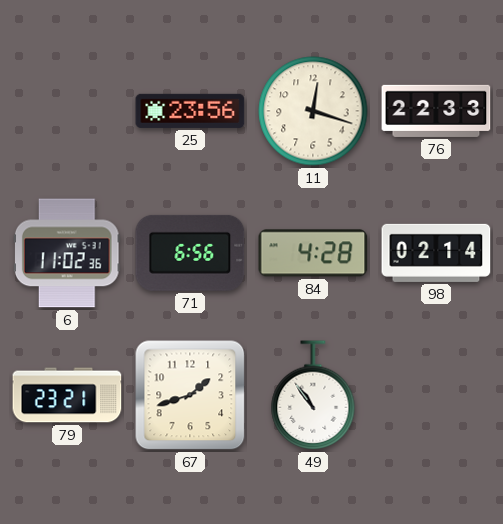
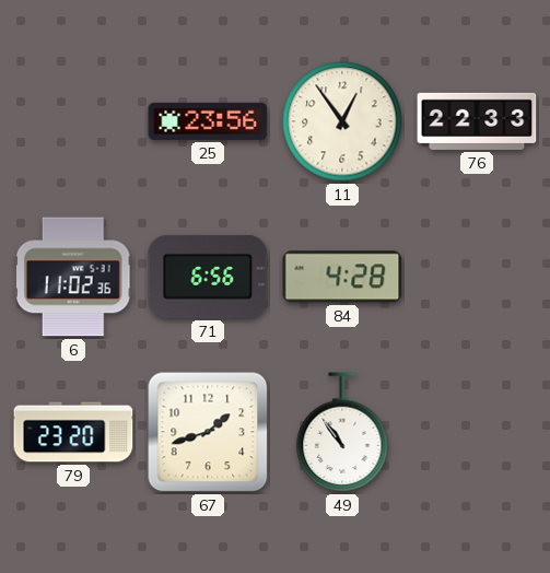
11: 12:18 -> 12:54 (342, 121)
98: 02:14 -> none (436, 253)
79: 23:21 -> 23:20 (73, 432)
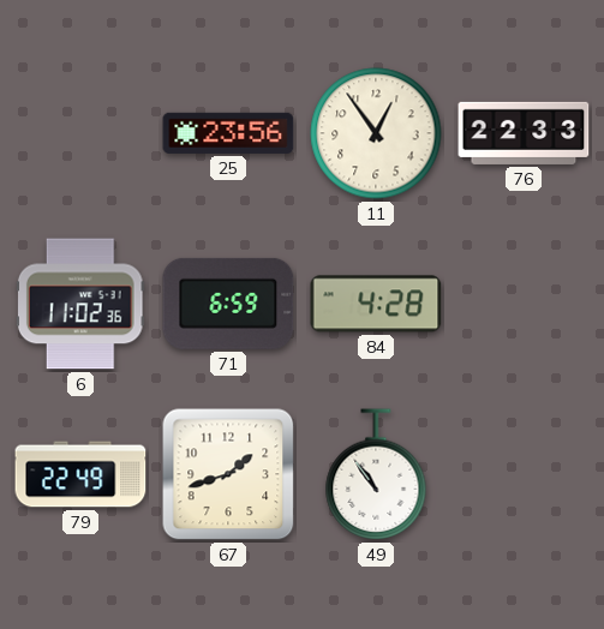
71: 6:56 -> 6:59 (228, 304)
79: 23:20 -> 22:49 (80, 474)
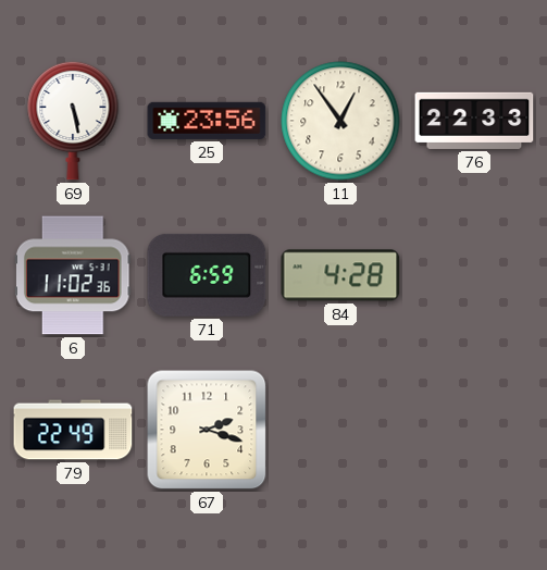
69: none -> 5:28 (73, 121)
67: 1:42 -> 2:18 (207, 430)
49: 10:54 -> none (376, 474)
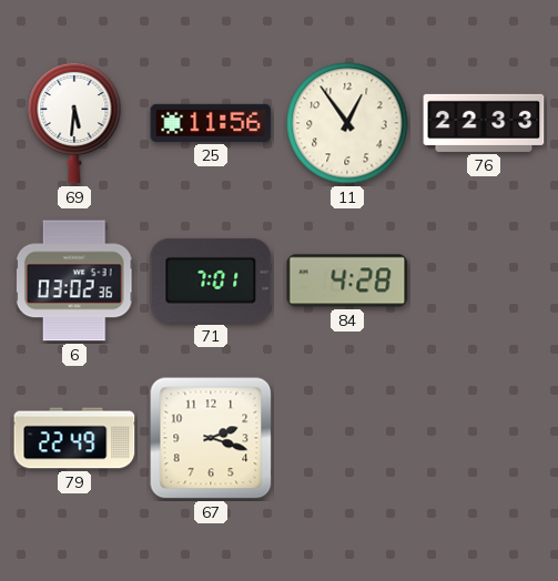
69: 5:28 -> 5:31 (74, 123)
25: 23:56 -> 11:56 (211, 123)
6: 11:02 -> 03:02 (74, 281)
71: 6:59 -> 7:01 (211, 281)
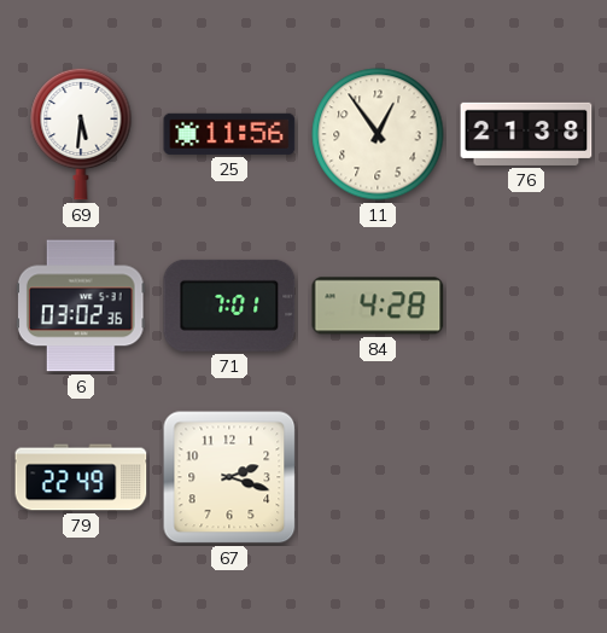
76: 22:33 -> 21:38 (526, 134)
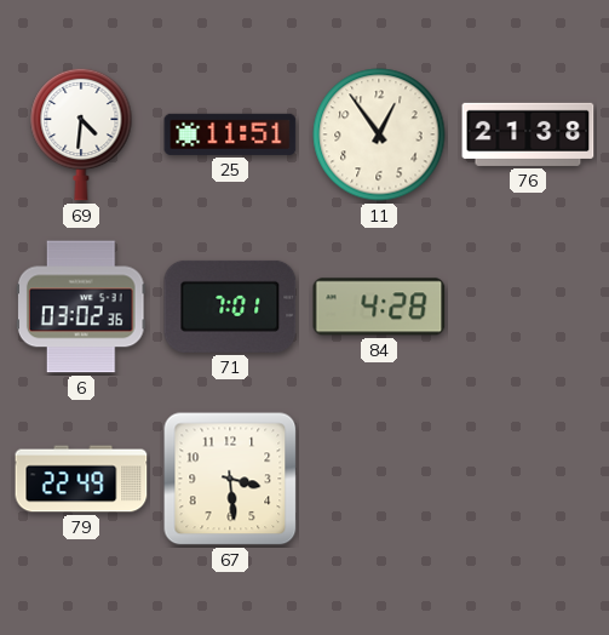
69: 5:31 -> 4:31 (81, 135)
25: 11:56 -> 11:51 (230, 135)
67: 2:18 -> 3:29 (230, 479)
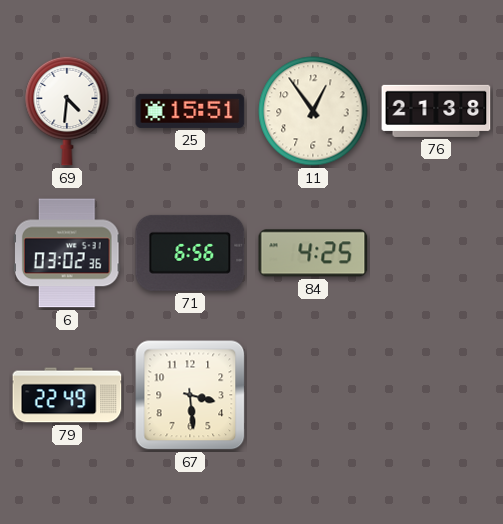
25: 11:51 -> 15:51 (190, 111)
71: 7:01 -> 6:56 (190, 253)
84: 4:28 -> 4:25 (313, 253)
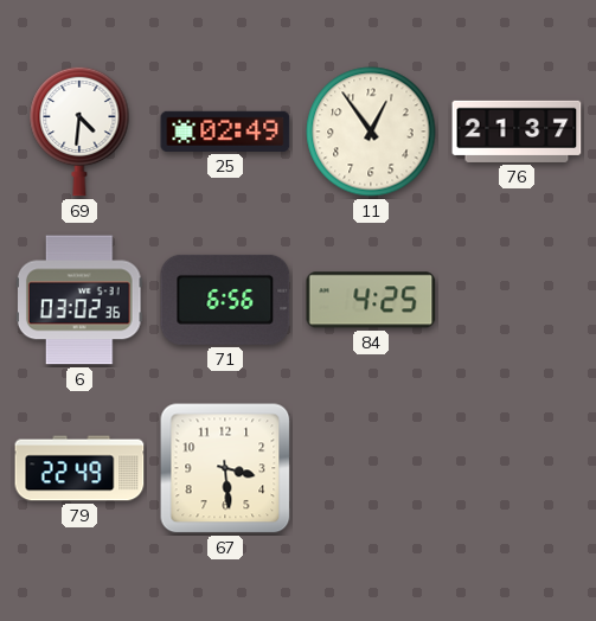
25: 15:51 -> 02:49 (225, 132)
76: 21:38 -> 21:37 (517, 132)
